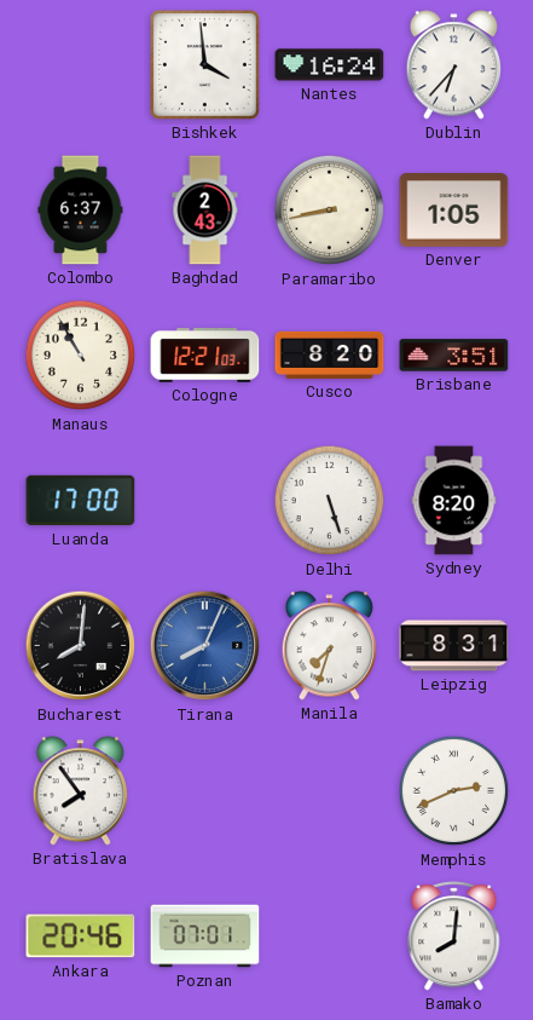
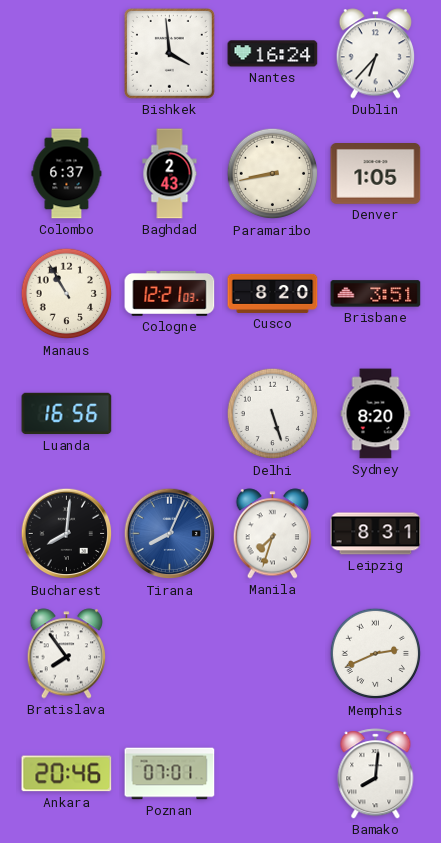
Luanda: 17:00 -> 16:56 (67, 414)
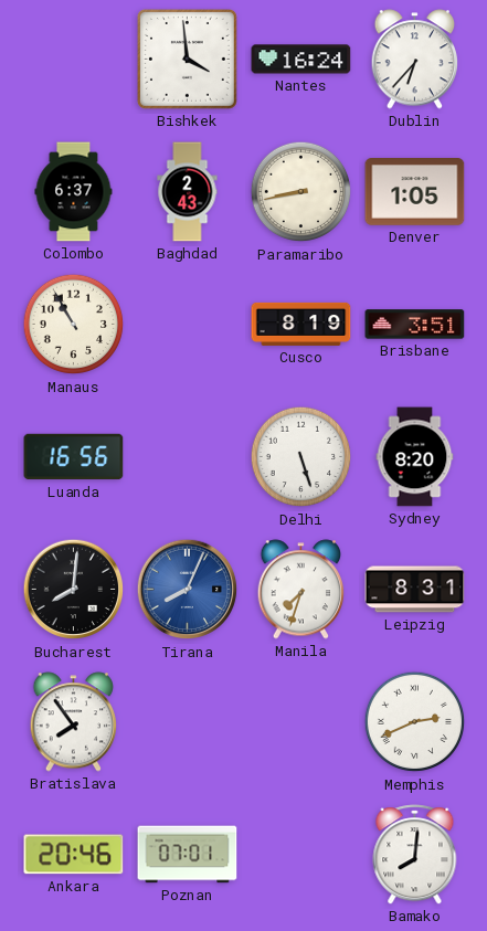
Cologne: 12:21 -> none (170, 293)
Cusco: 8:20 -> 8:19 (301, 324)
